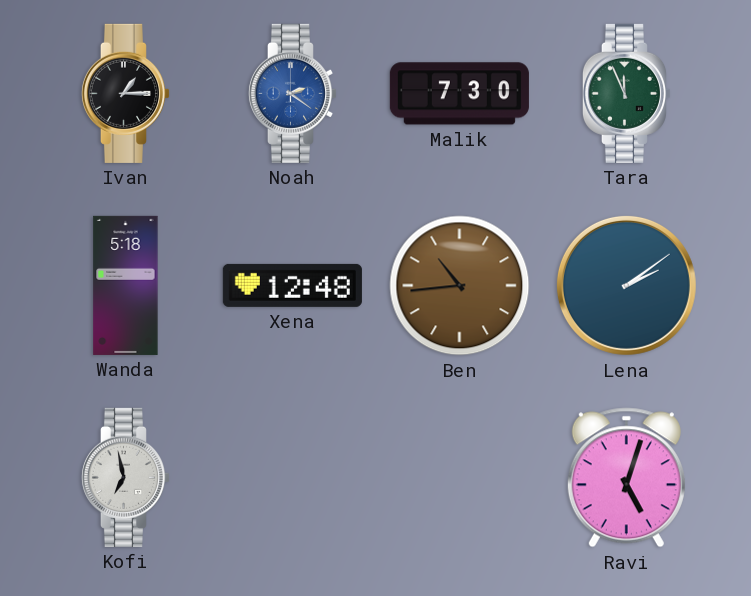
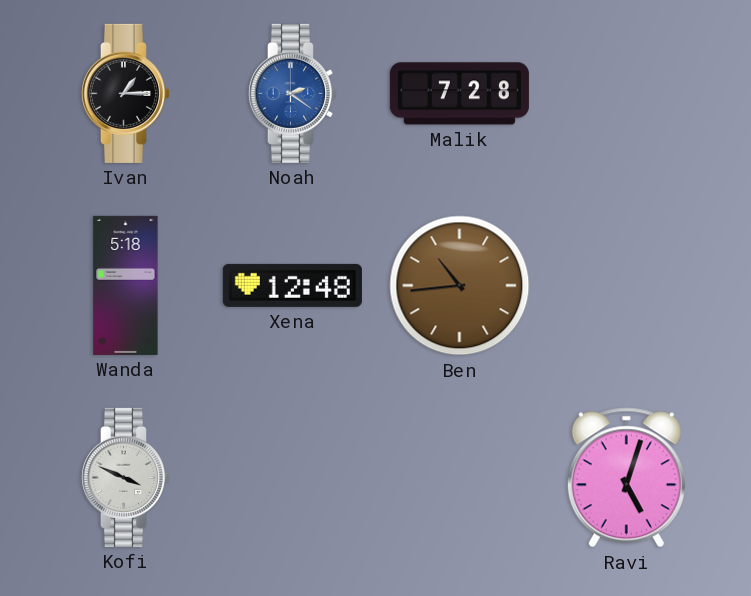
Malik: 7:30 -> 7:28 (459, 94)
Tara: 11:56 -> none (626, 93)
Lena: 2:09 -> none (626, 285)
Kofi: 6:58 -> 3:49 (125, 477)
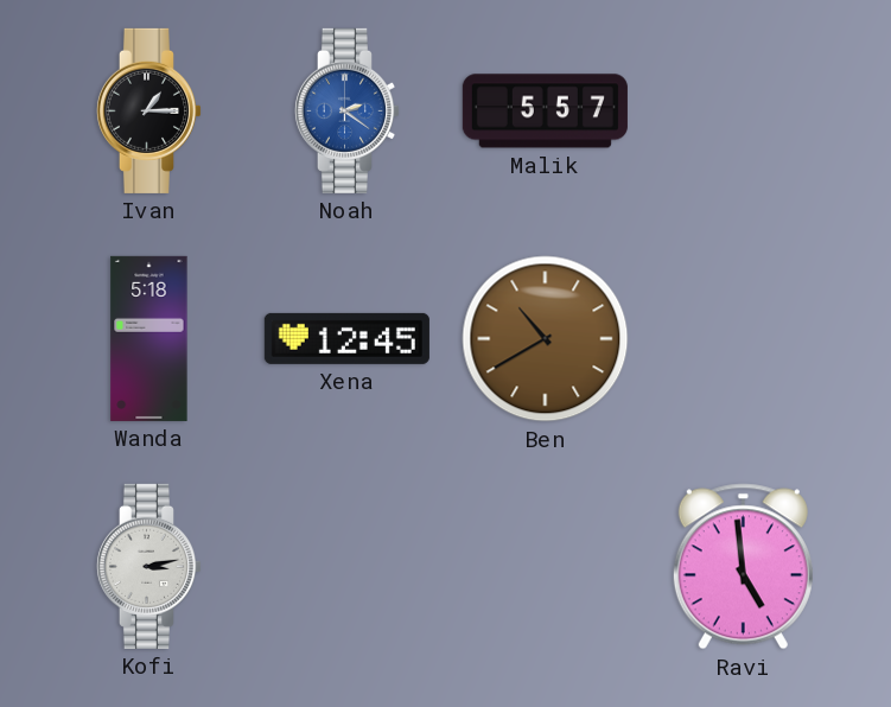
Malik: 7:28 -> 5:57 (545, 112)
Xena: 12:48 -> 12:45 (346, 338)
Ben: 10:44 -> 10:40 (546, 339)
Kofi: 3:49 -> 3:13 (148, 566)
Ravi: 5:03 -> 4:59 (743, 567)
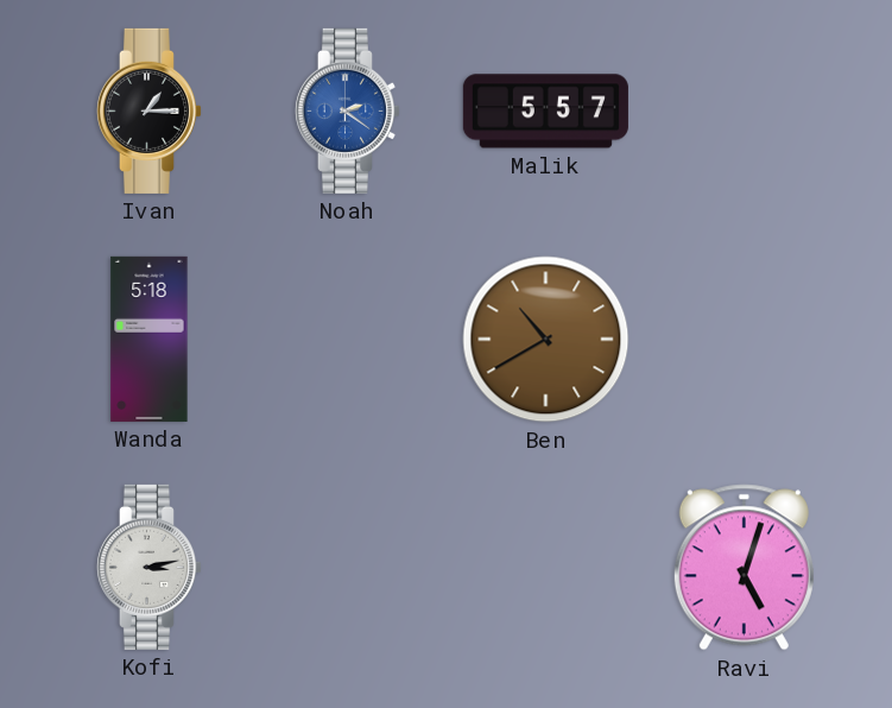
Xena: 12:45 -> none (346, 338)
Ravi: 4:59 -> 5:03 (744, 568)
